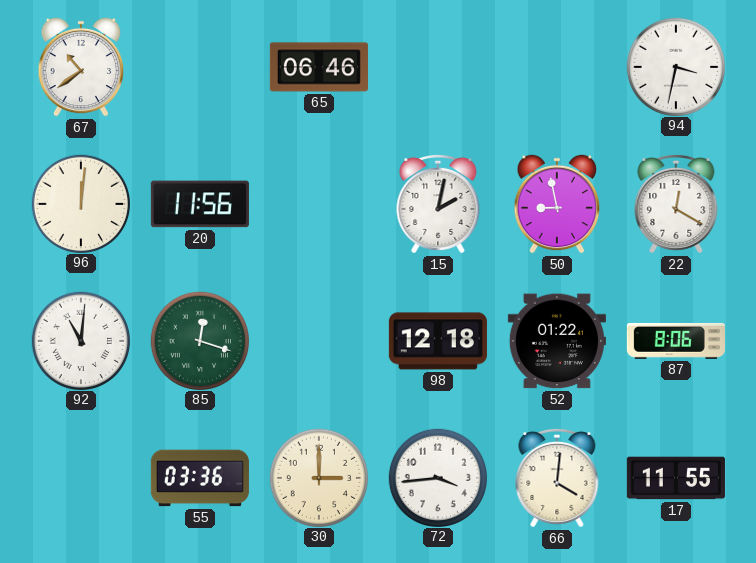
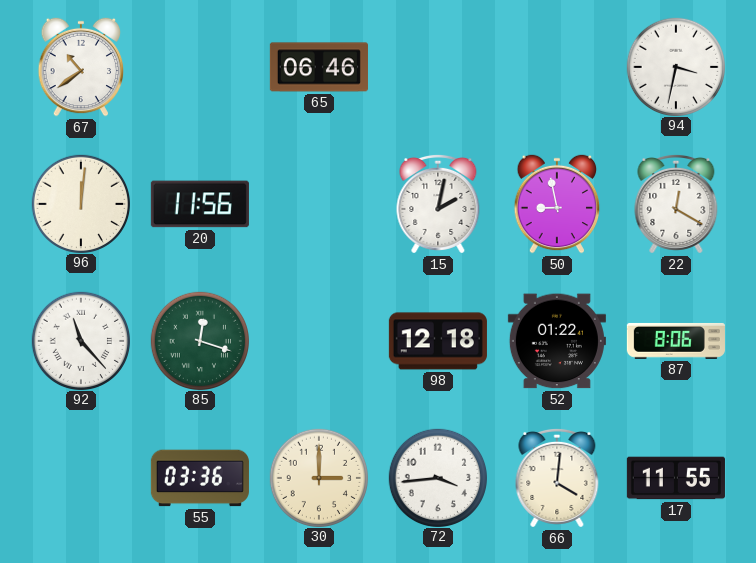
92: 11:01 -> 11:23 (80, 340)
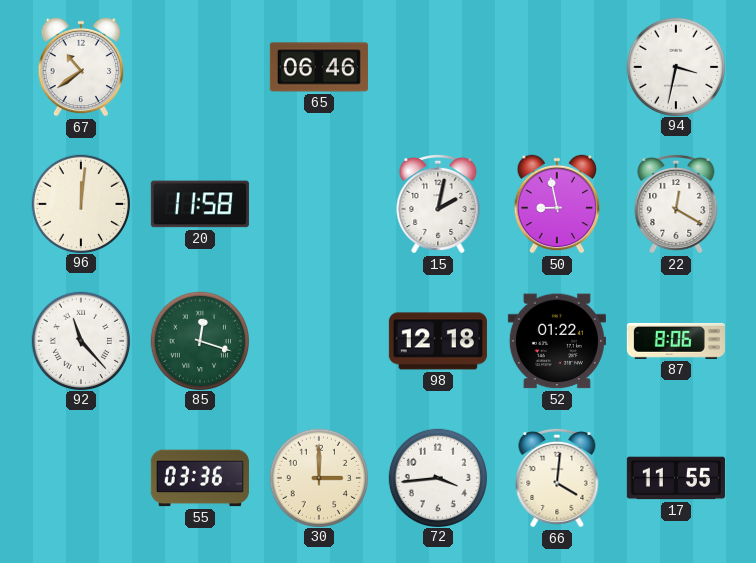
20: 11:56 -> 11:58 (200, 204)
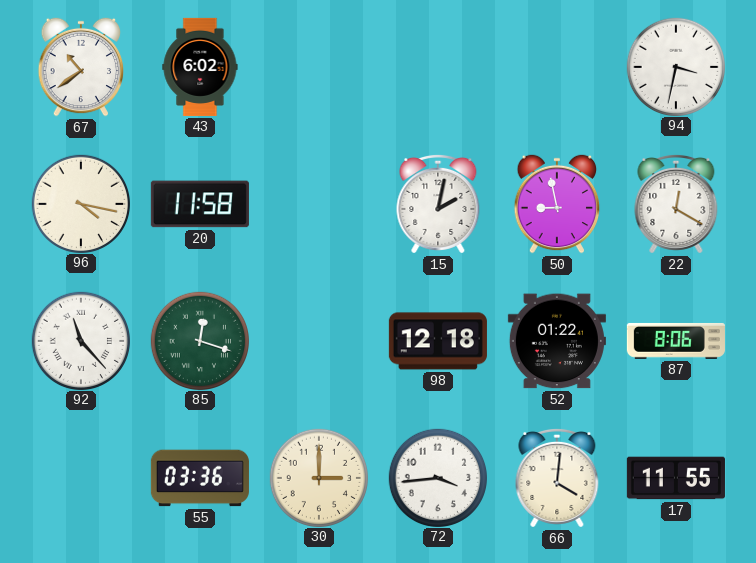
43: none -> 6:02 (200, 67)
65: 06:46 -> none (319, 67)
96: 12:01 -> 4:17 (80, 203)
